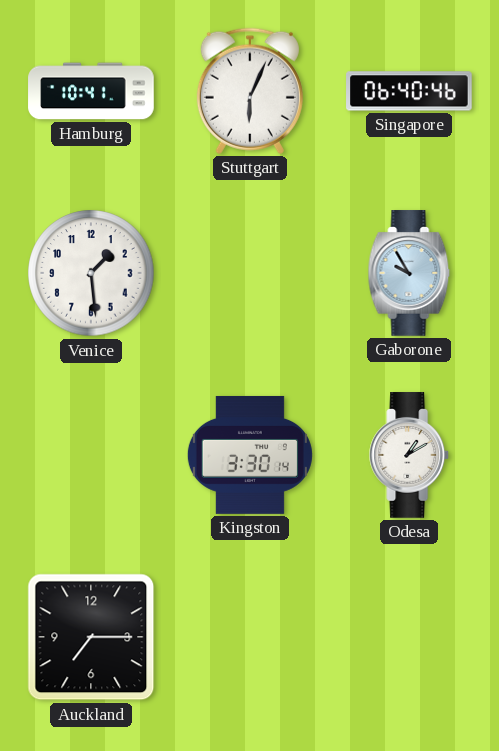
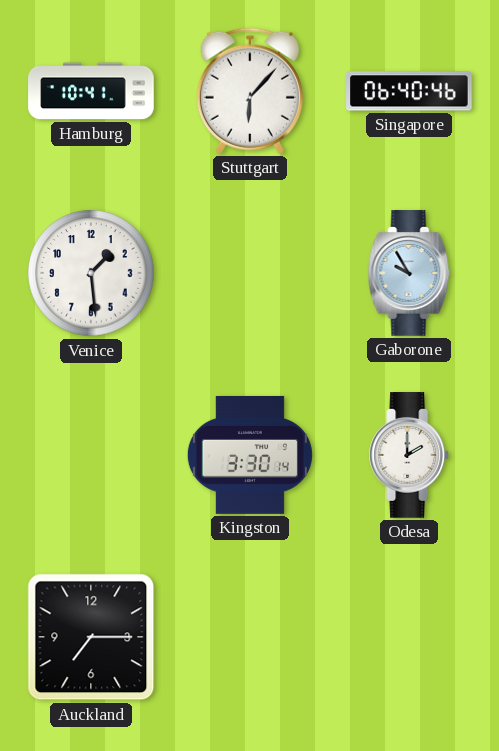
Stuttgart: 6:04 -> 6:07 (250, 91)
Odesa: 1:10 -> 2:00 (410, 455)
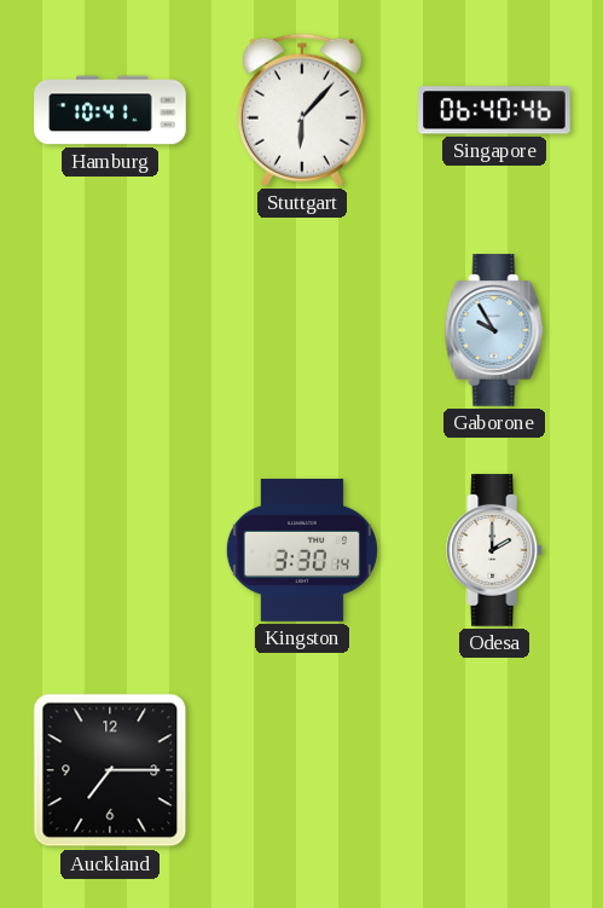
Venice: 1:29 -> none (91, 273)
